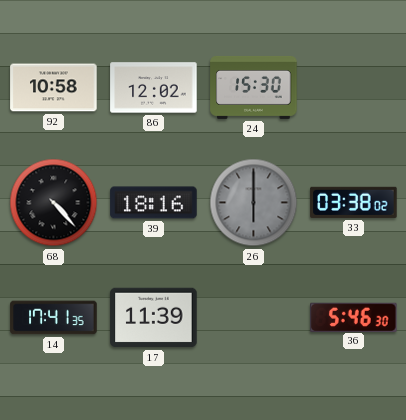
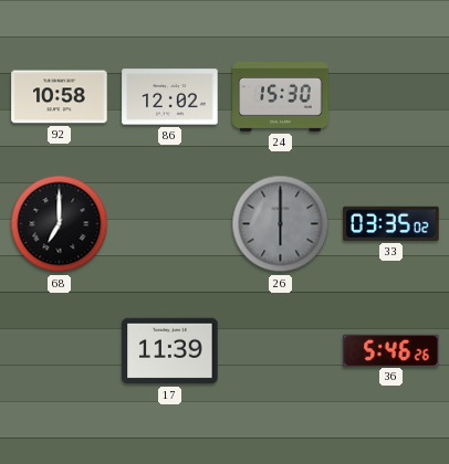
68: 4:23 -> 7:00 (60, 224)
39: 18:16 -> none (154, 203)
33: 03:38 -> 03:35 (391, 223)
14: 17:41 -> none (54, 318)
36: 5:46:30 -> 5:46:26 (391, 350)
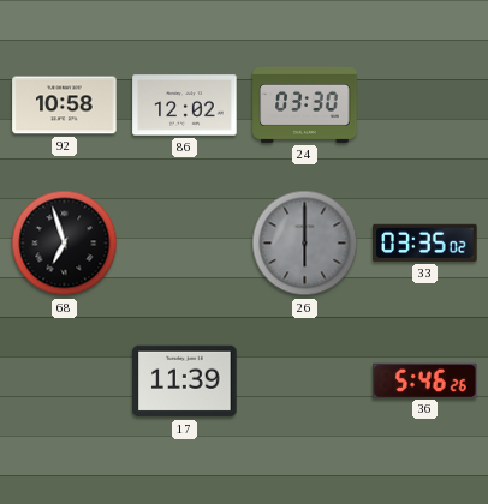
24: 15:30 -> 03:30 (305, 104)
68: 7:00 -> 6:57 (65, 244)
